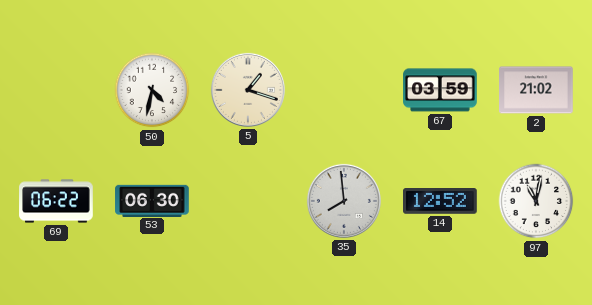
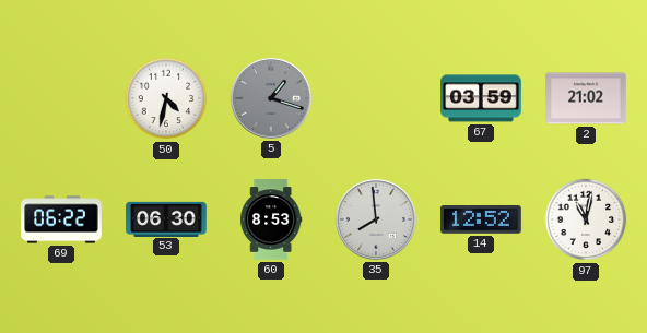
5 dial: cream -> grey (271, 98)
60: none -> 8:53 (272, 219)
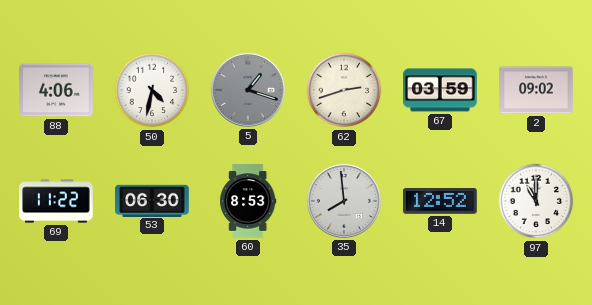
88: none -> 4:06 (56, 90)
62: none -> 2:42 (344, 90)
2: 21:02 -> 09:02 (536, 90)
69: 06:22 -> 11:22 (56, 201)
97: 11:02 -> 11:00 (536, 201)
